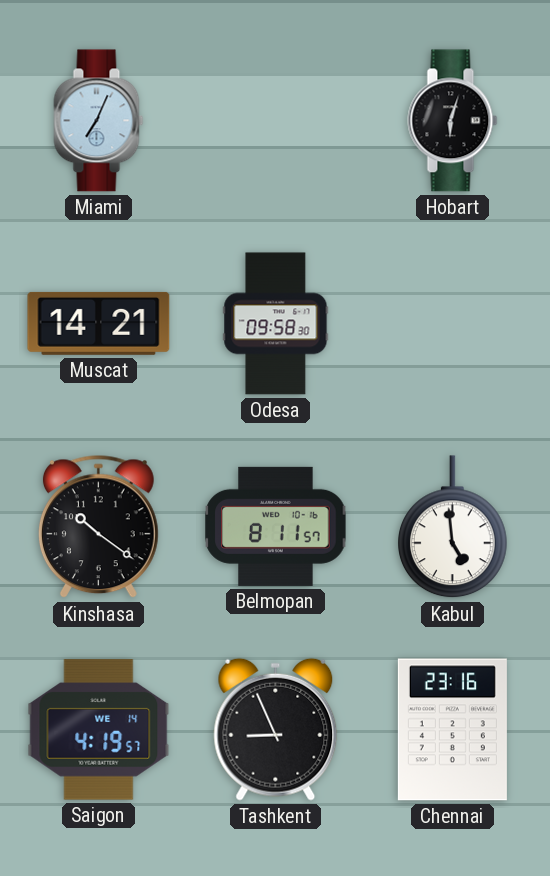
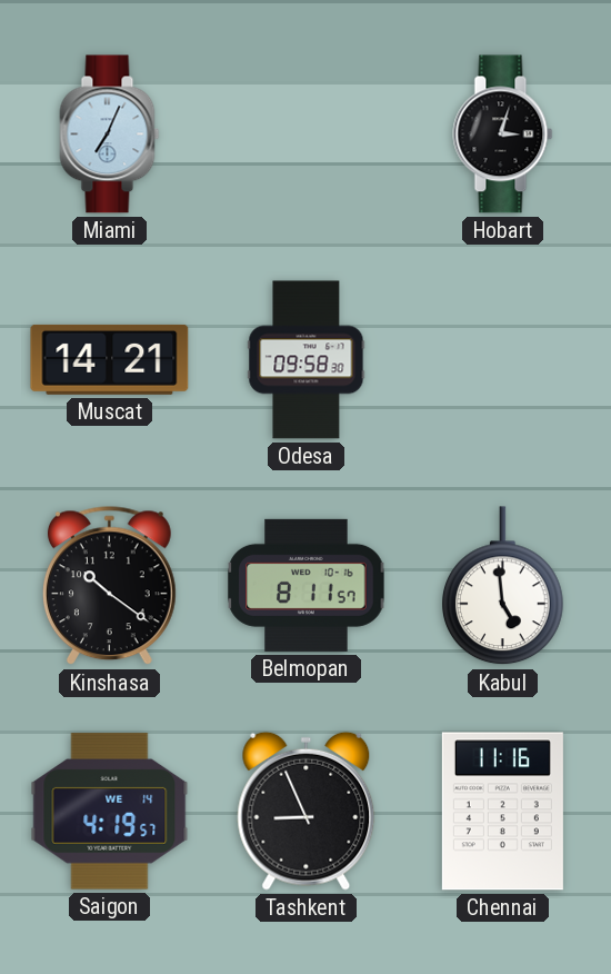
Hobart: 6:03 -> 3:03 (503, 135)
Chennai: 23:16 -> 11:16 (502, 812)
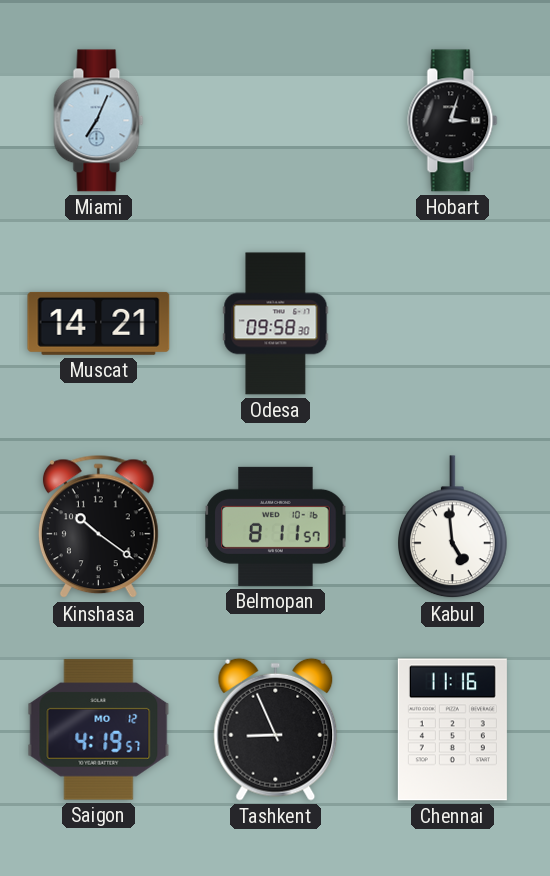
Saigon date: WE 14 -> MO 12 (99, 730)
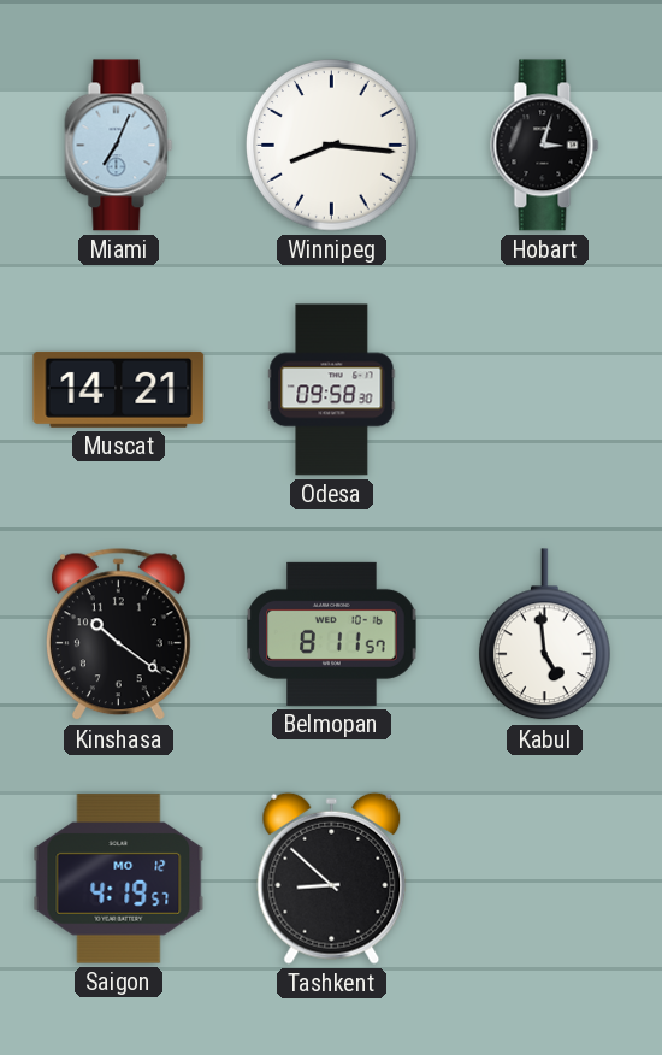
Winnipeg: none -> 8:16 (332, 146)
Tashkent: 8:56 -> 8:52 (332, 878)
Chennai: 11:16 -> none (452, 730)
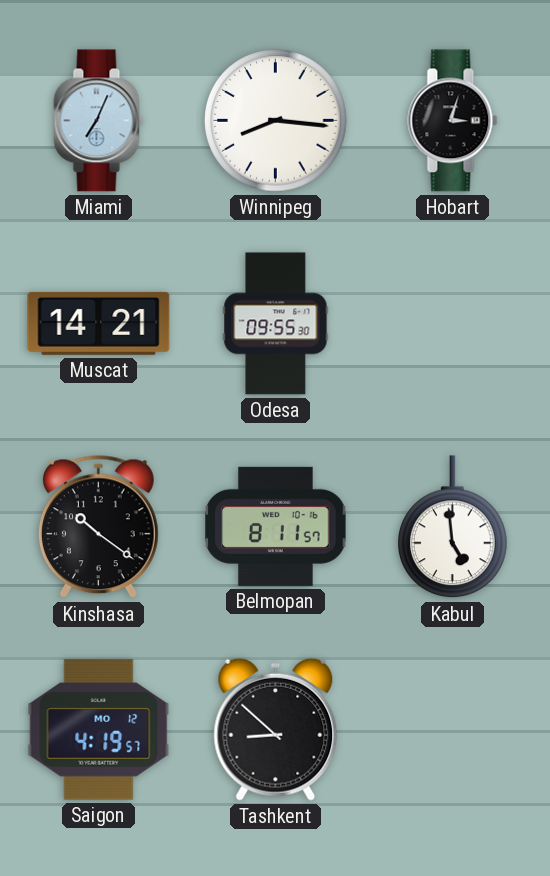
Odesa: 09:58 -> 09:55 (276, 324)
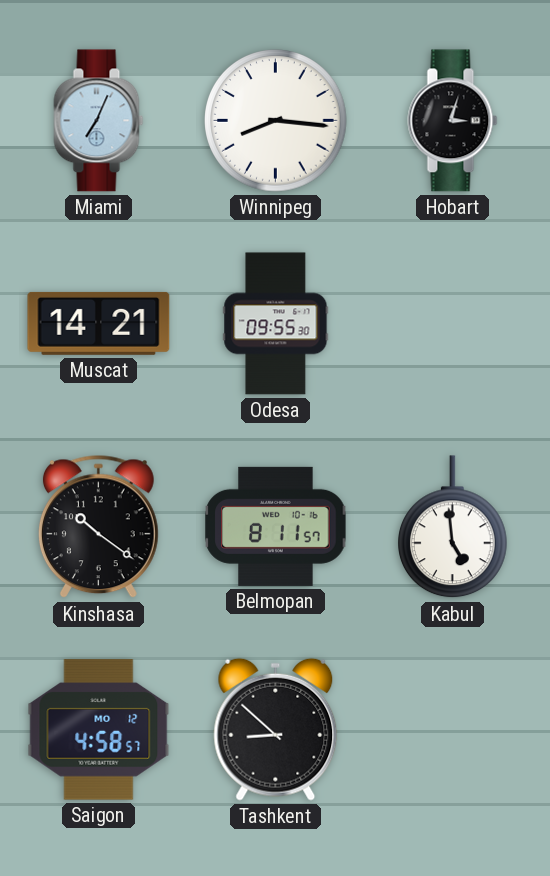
Saigon: 4:19 -> 4:58 (99, 730)
